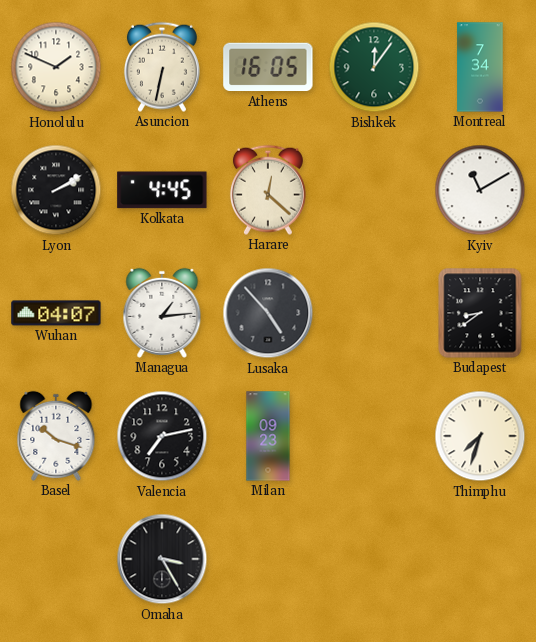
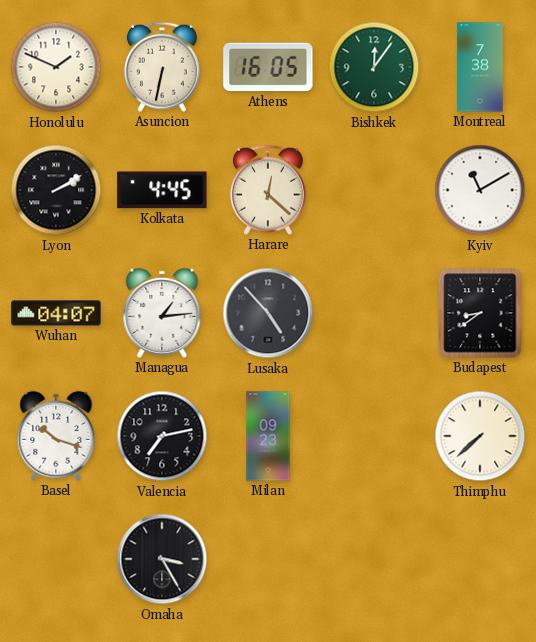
Montreal: 7:34 -> 7:38 (480, 67)
Thimphu: 7:33 -> 7:38 (480, 436)
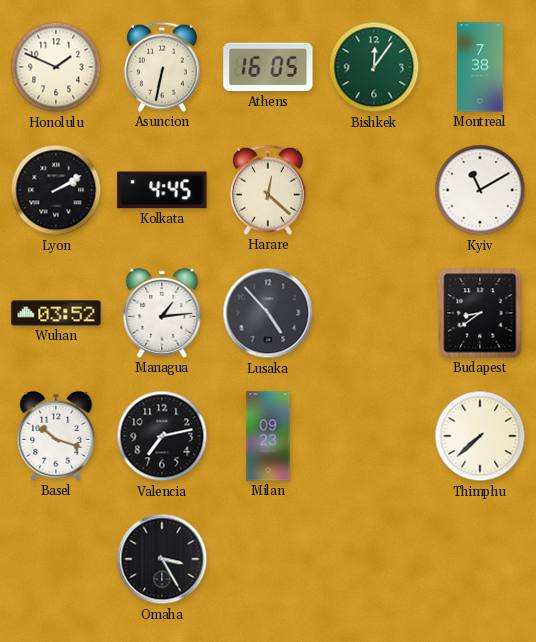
Wuhan: 04:07 -> 03:52 (56, 313)
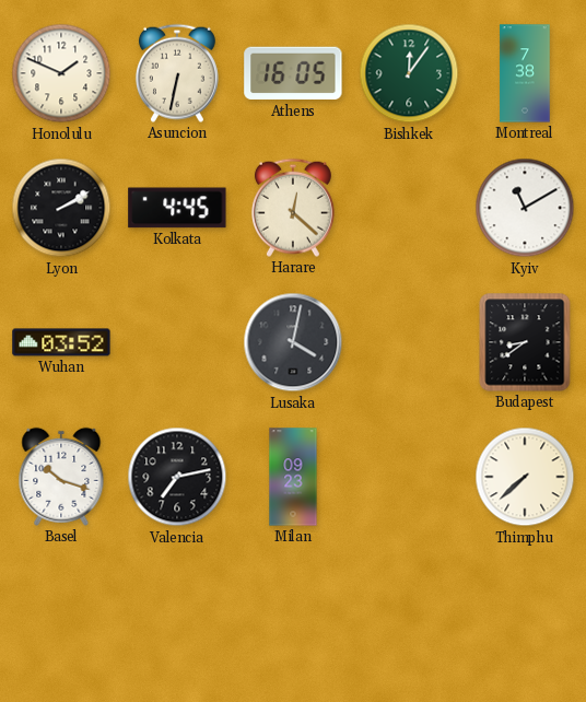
Managua: 1:14 -> none (162, 313)
Lusaka: 4:53 -> 4:02 (293, 342)
Omaha: 3:25 -> none (162, 559)
